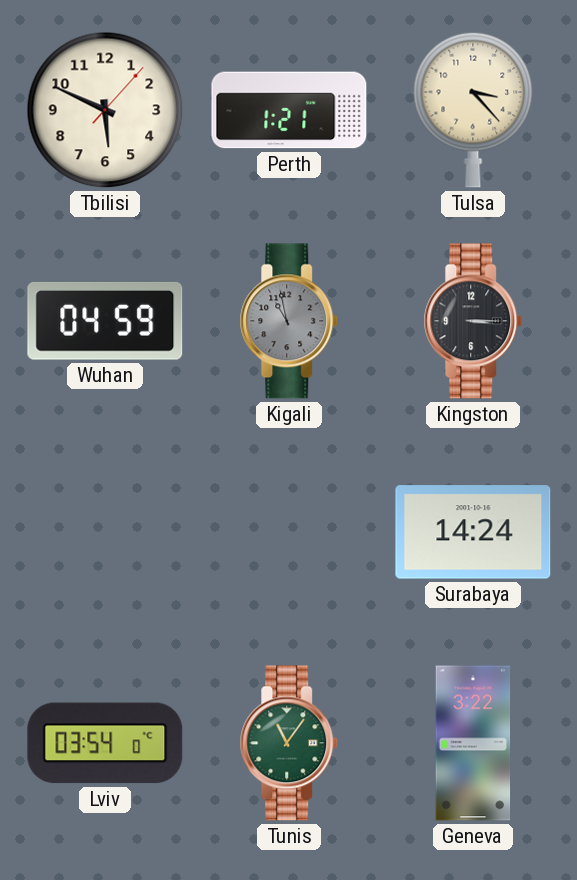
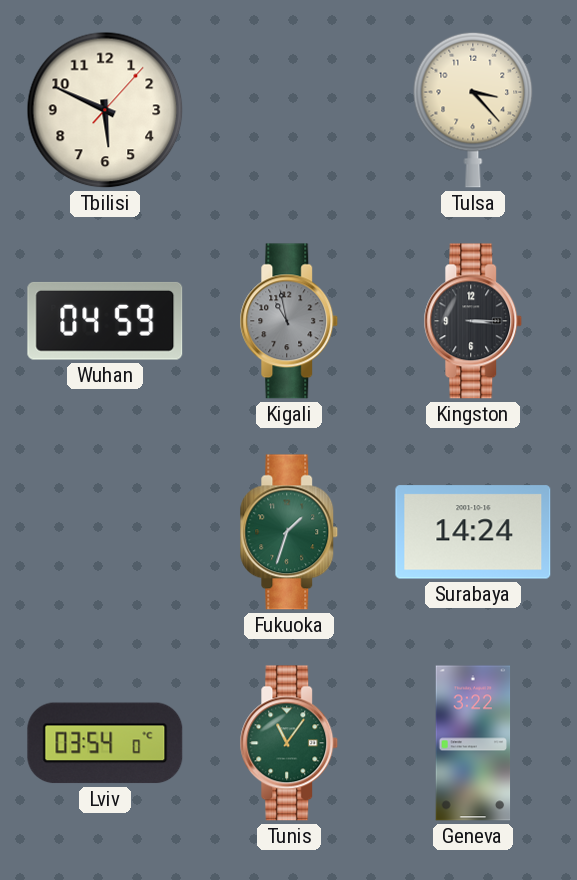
Perth: 1:21 -> none (289, 110)
Fukuoka: none -> 1:33 (289, 532)
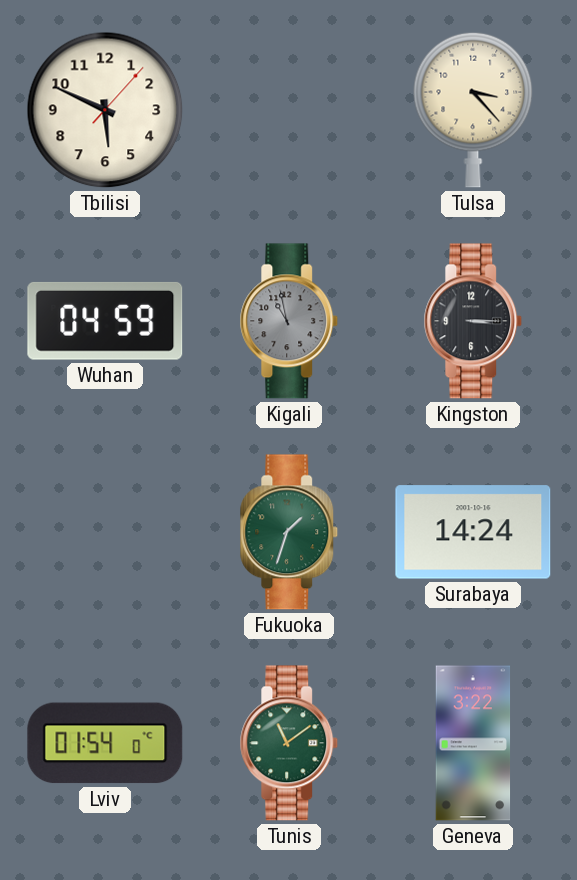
Lviv: 03:54 -> 01:54 (105, 743)
Tunis: 11:06 -> 11:09 (289, 743)
